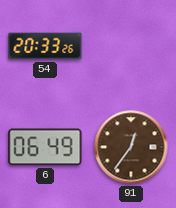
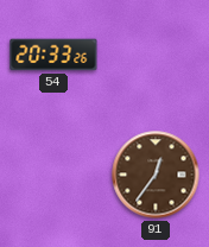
6: 06:49 -> none (45, 147)
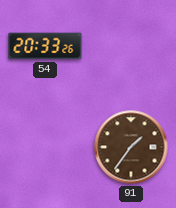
91: 12:36 -> 1:36 (131, 147)
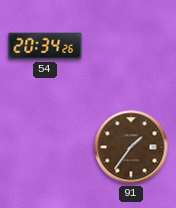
54: 20:33 -> 20:34 (45, 46)
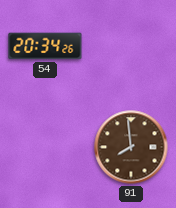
91: 1:36 -> 7:59 (131, 147)
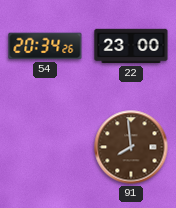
22: none -> 23:00 (131, 46)
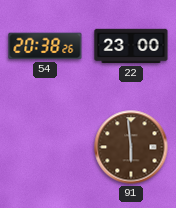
54: 20:34 -> 20:38 (45, 46)
91: 7:59 -> 5:59 (131, 147)
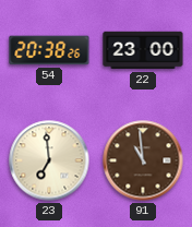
23: none -> 6:59 (49, 160)
91: 5:59 -> 10:59 (143, 160)
